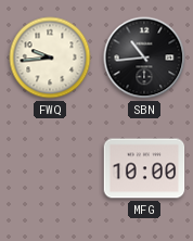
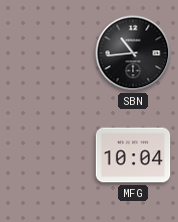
FWQ: 9:44 -> none (50, 58)
MFG: 10:00 -> 10:04 (133, 155)
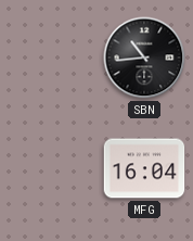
MFG: 10:04 -> 16:04 (144, 168)
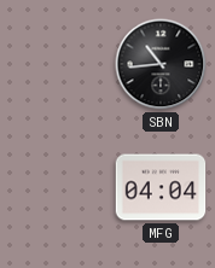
MFG: 16:04 -> 04:04 (161, 187)
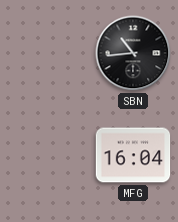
MFG: 04:04 -> 16:04 (133, 155)
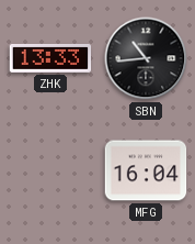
ZHK: none -> 13:33 (50, 58)
